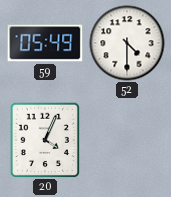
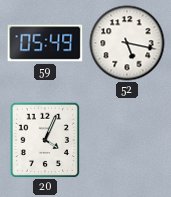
52: 4:30 -> 5:17 (127, 43)
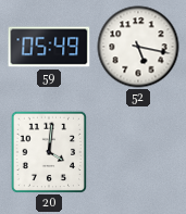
20: 4:04 -> 4:01 (49, 152)
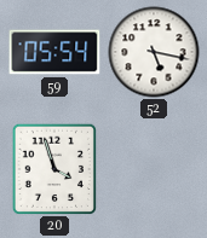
59: 05:49 -> 05:54 (54, 52)
20: 4:01 -> 3:57 (54, 169)
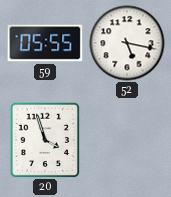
59: 05:54 -> 05:55 (45, 43)
